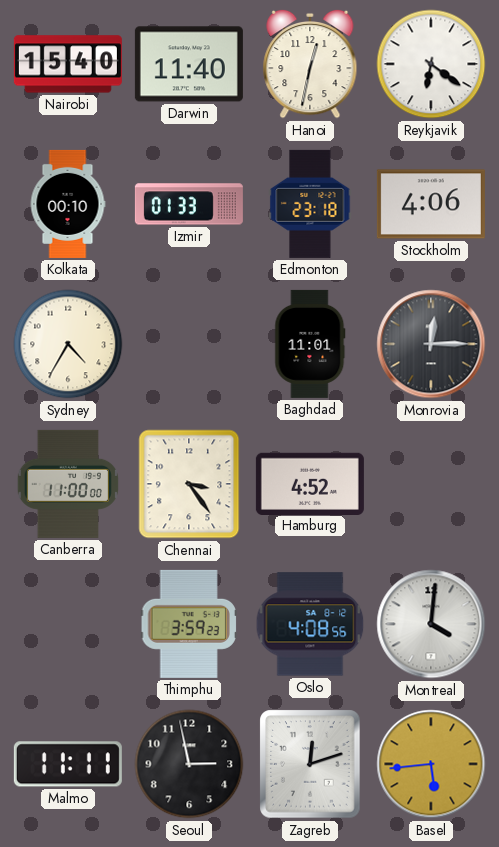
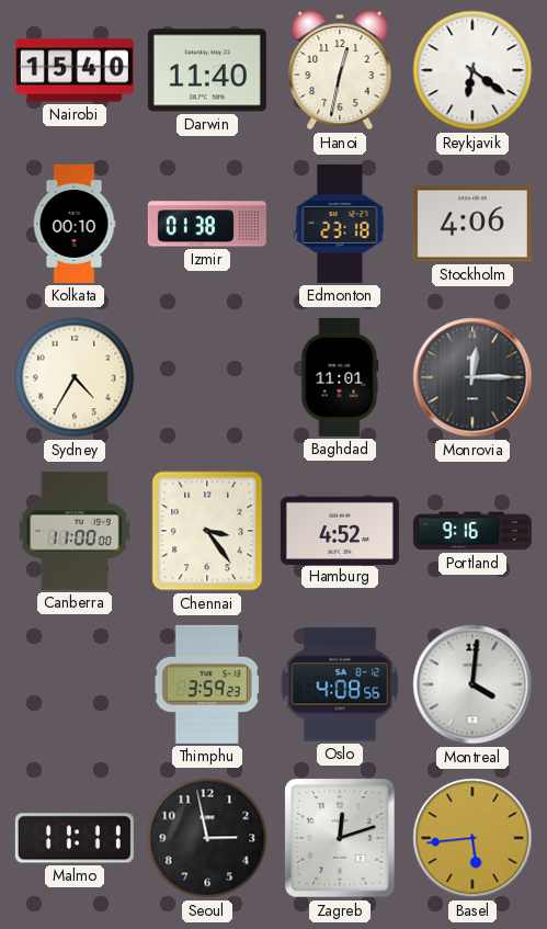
Izmir: 01:33 -> 01:38 (207, 224)
Portland: none -> 9:16 (472, 531)
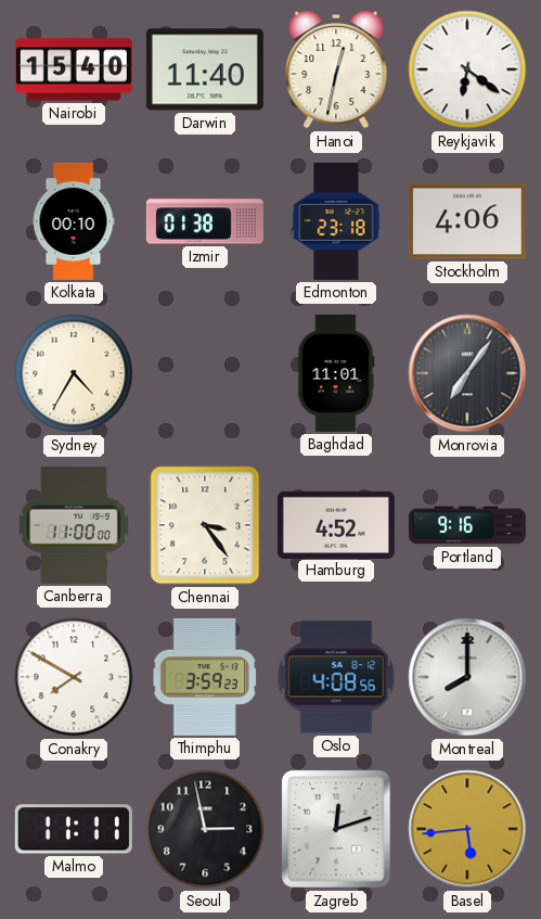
Monrovia: 12:15 -> 7:06 (467, 373)
Conakry: none -> 7:50 (74, 677)
Montreal: 4:01 -> 8:00 (467, 677)
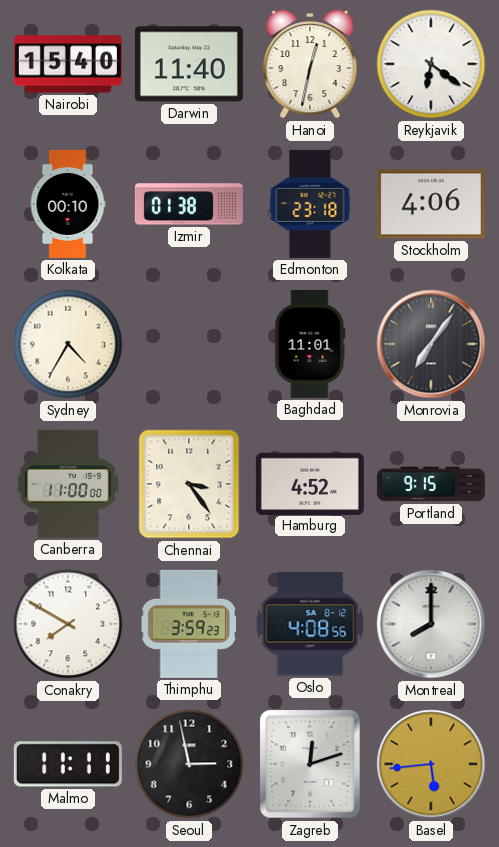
Portland: 9:16 -> 9:15 (431, 484)
